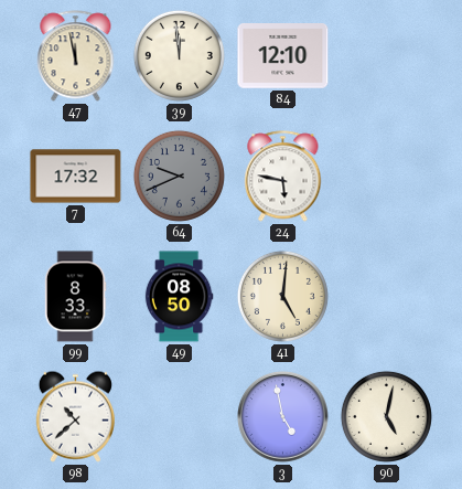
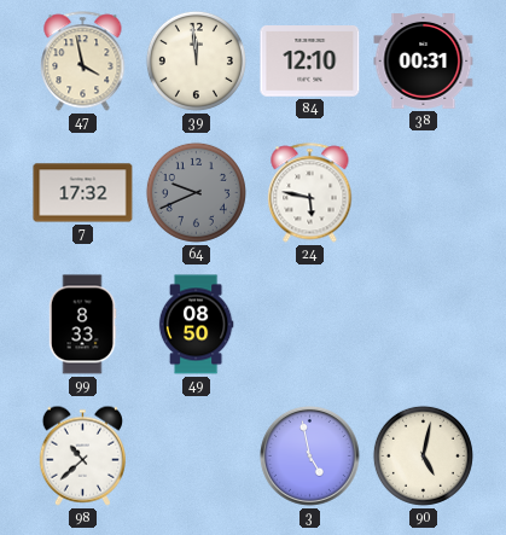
47: 11:58 -> 3:58 (83, 62)
38: none -> 00:31 (424, 62)
41: 5:01 -> none (282, 296)
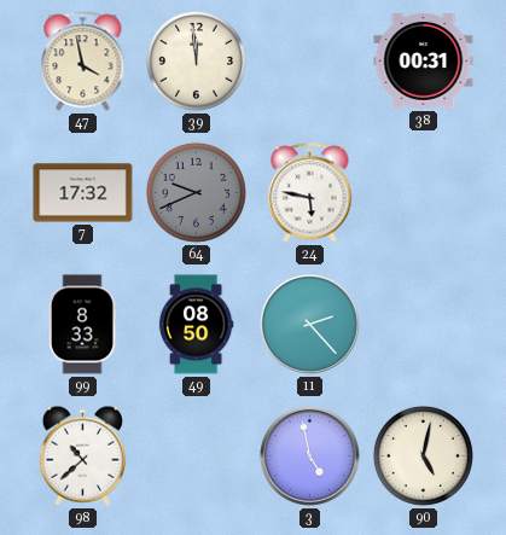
84: 12:10 -> none (310, 62)
11: none -> 2:23 (309, 324)
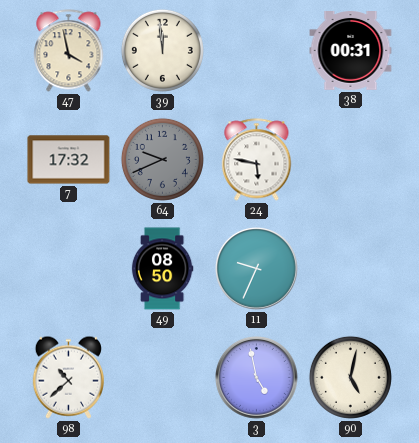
99: 8:33 -> none (82, 325)
11: 2:23 -> 9:34 (256, 268)
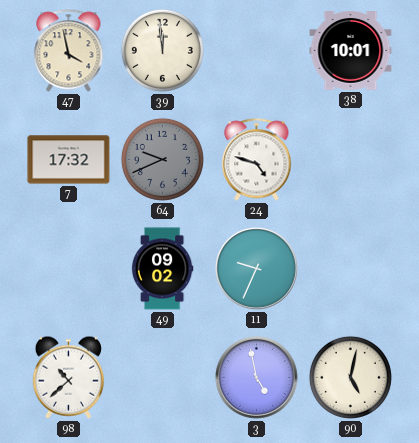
38: 00:31 -> 10:01 (351, 51)
24: 5:47 -> 4:48 (257, 160)
49: 08:50 -> 09:02 (162, 269)
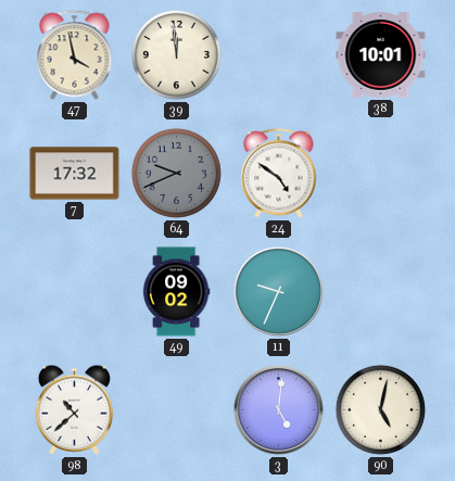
24: 4:48 -> 4:51 (279, 174)
3: 4:58 -> 5:01 (278, 409)
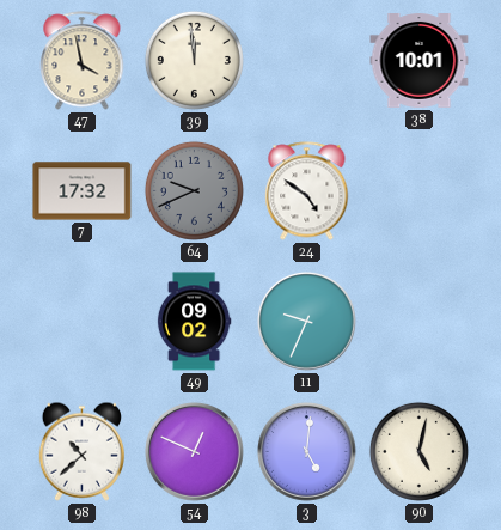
54: none -> 12:49 (194, 451)
